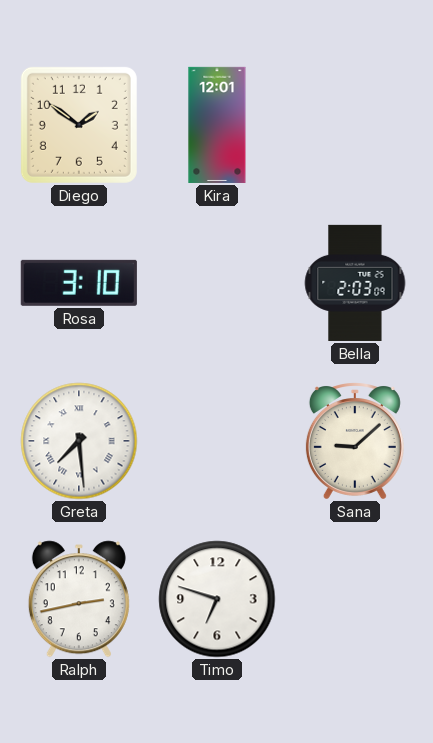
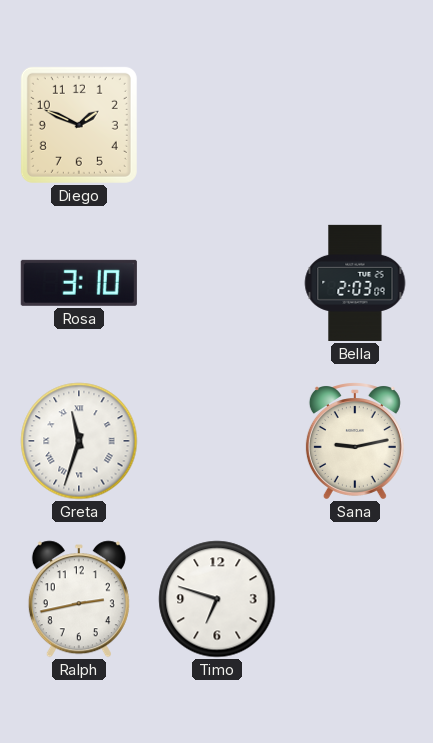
Diego: 1:51 -> 1:49 (79, 125)
Kira: 12:01 -> none (217, 125)
Greta: 7:29 -> 11:33 (79, 441)
Sana: 9:08 -> 9:13 (355, 441)
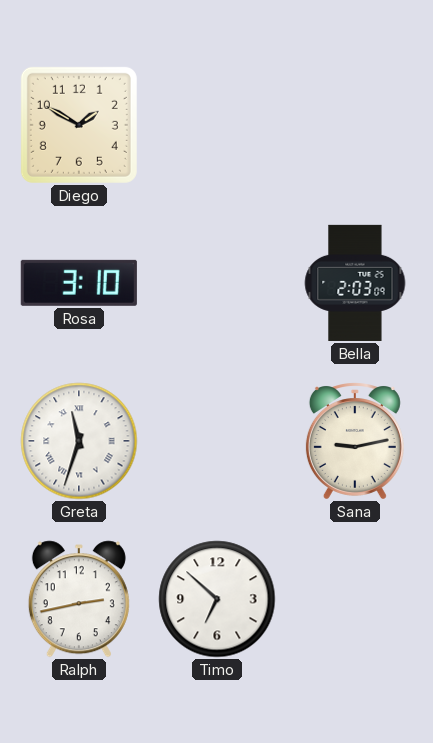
Diego: 1:49 -> 1:50 (79, 125)
Timo: 6:48 -> 6:52 (217, 599)
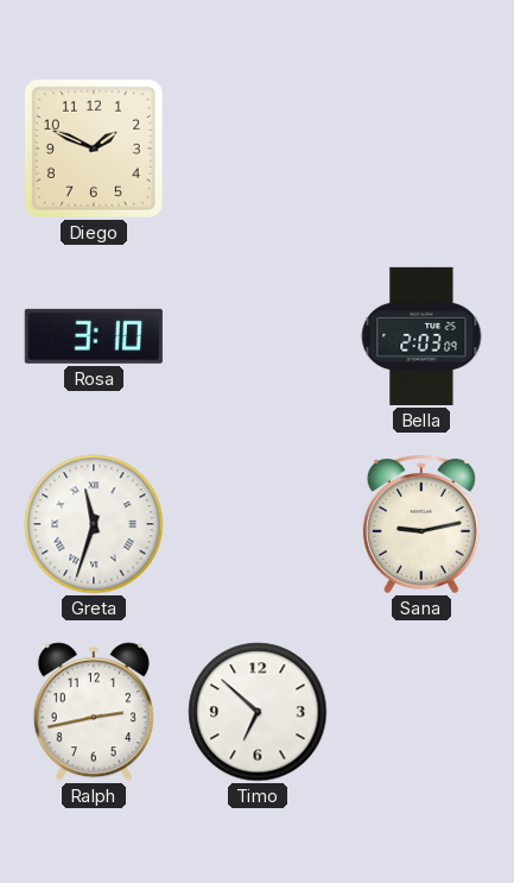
Diego: 1:50 -> 1:49 (94, 149)
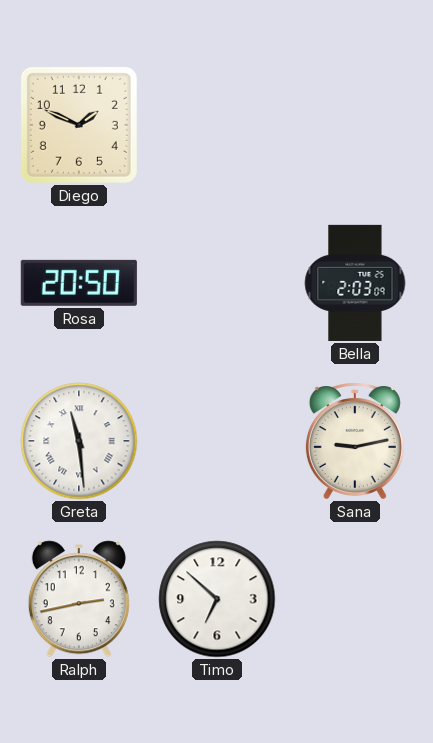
Rosa: 3:10 -> 20:50 (79, 283)
Greta: 11:33 -> 11:29 (79, 441)
